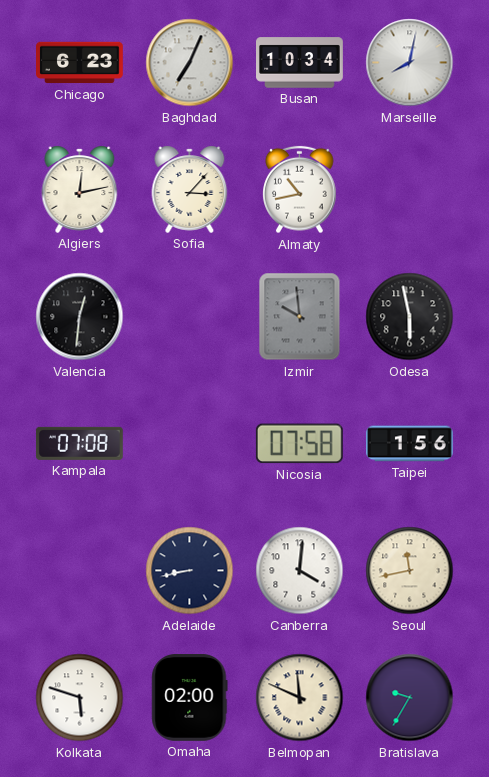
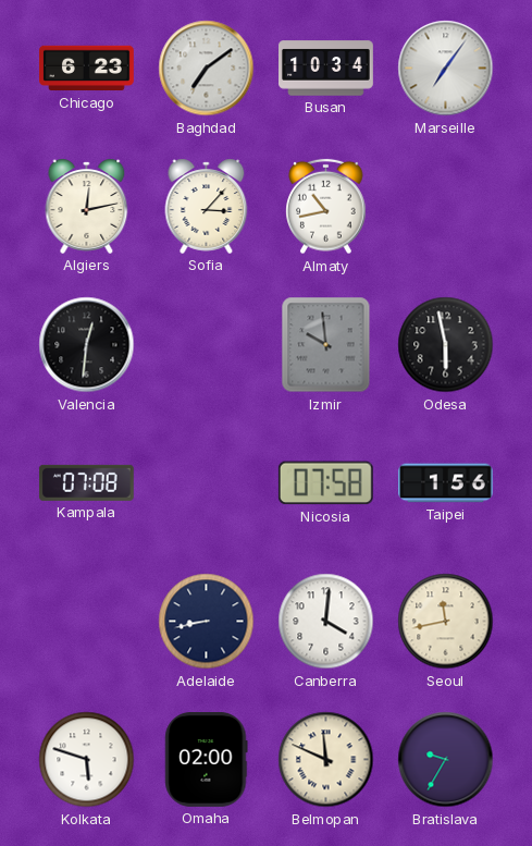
Baghdad: 7:04 -> 7:09 (207, 69)
Marseille: 8:02 -> 7:06 (446, 69)
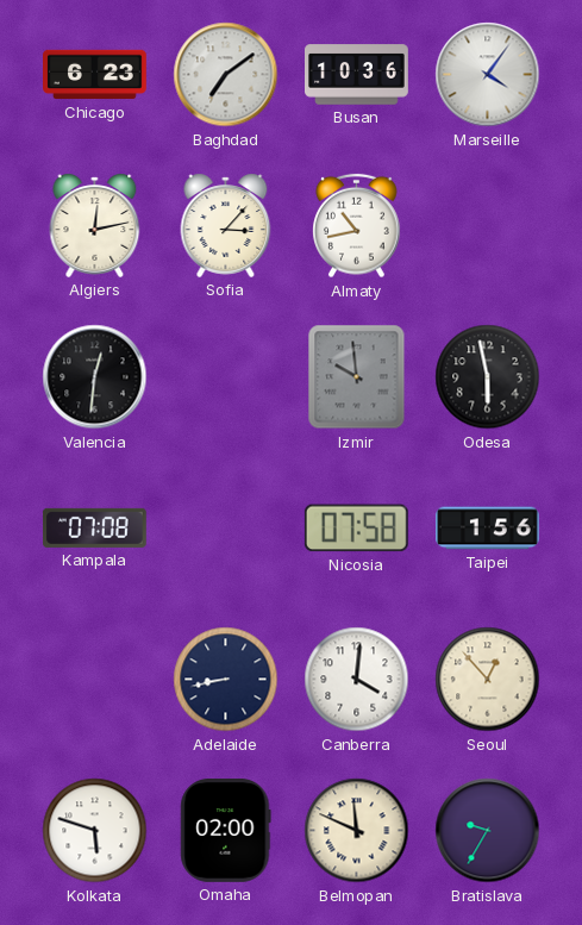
Busan: 10:34 -> 10:36 (357, 75)
Marseille: 7:06 -> 4:06 (488, 75)
Seoul: 11:43 -> 12:53 (488, 680)
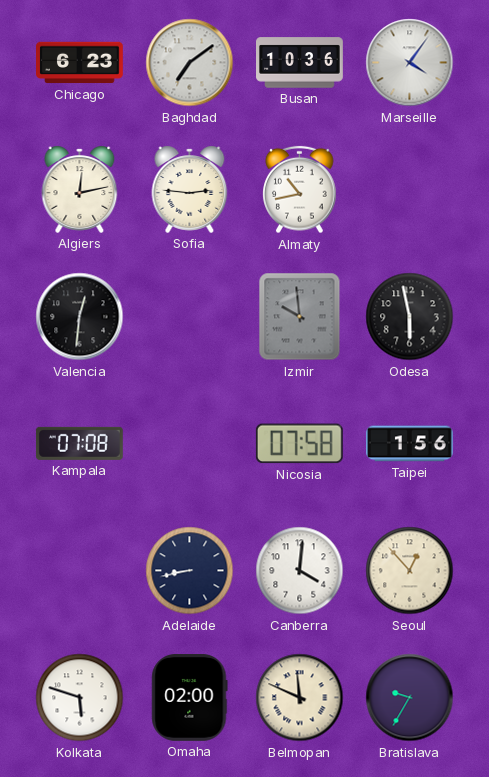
Sofia: 3:07 -> 2:46 (190, 189)
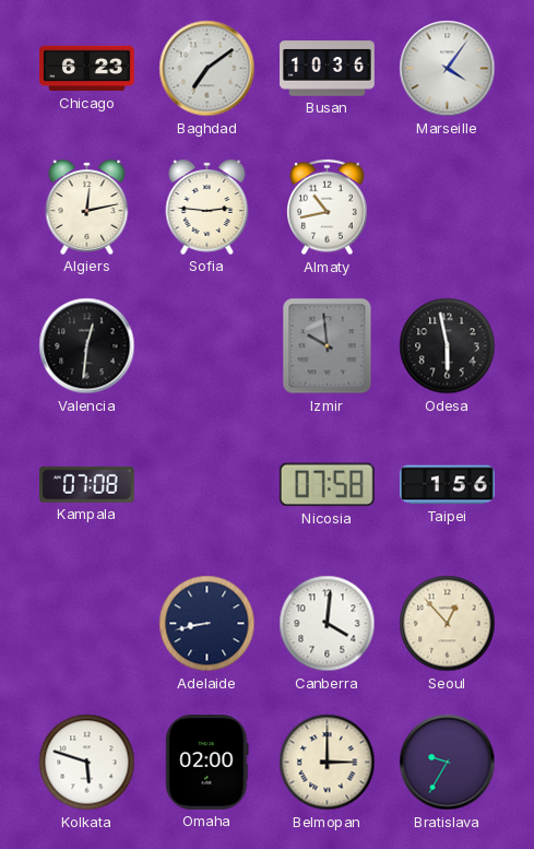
Belmopan: 11:49 -> 3:00 (328, 763)
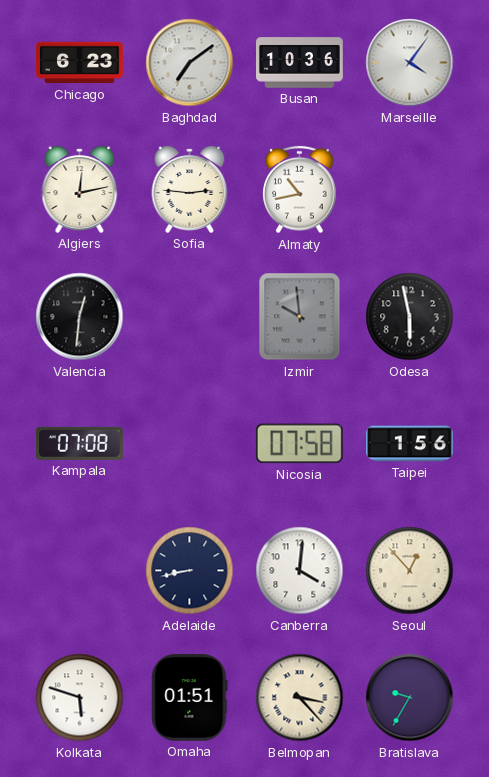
Omaha: 02:00 -> 01:51 (190, 698)
Belmopan: 3:00 -> 3:23 (300, 698)
